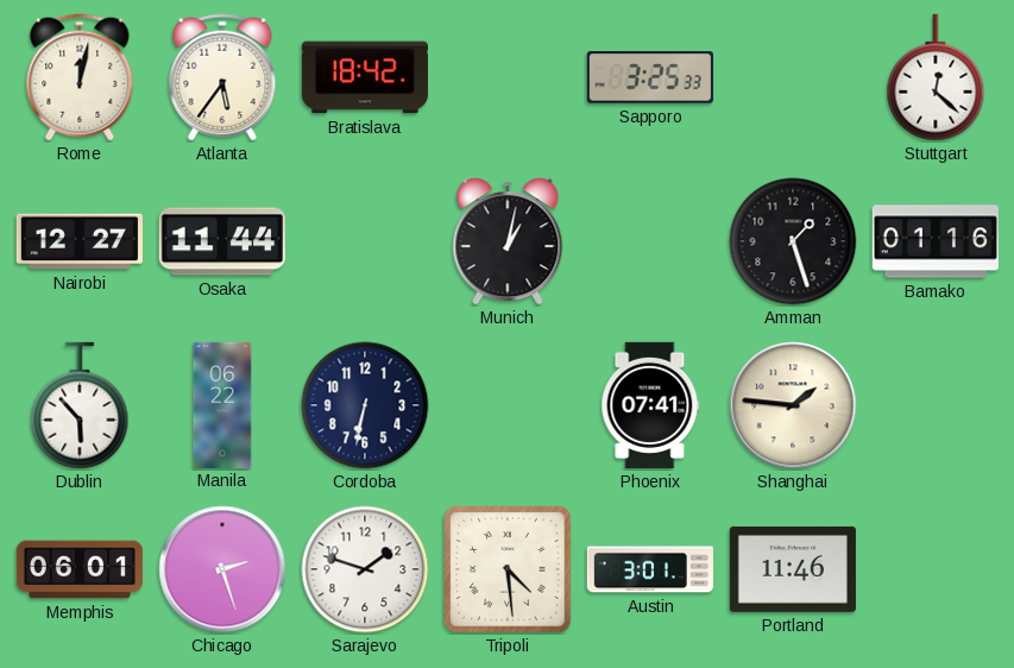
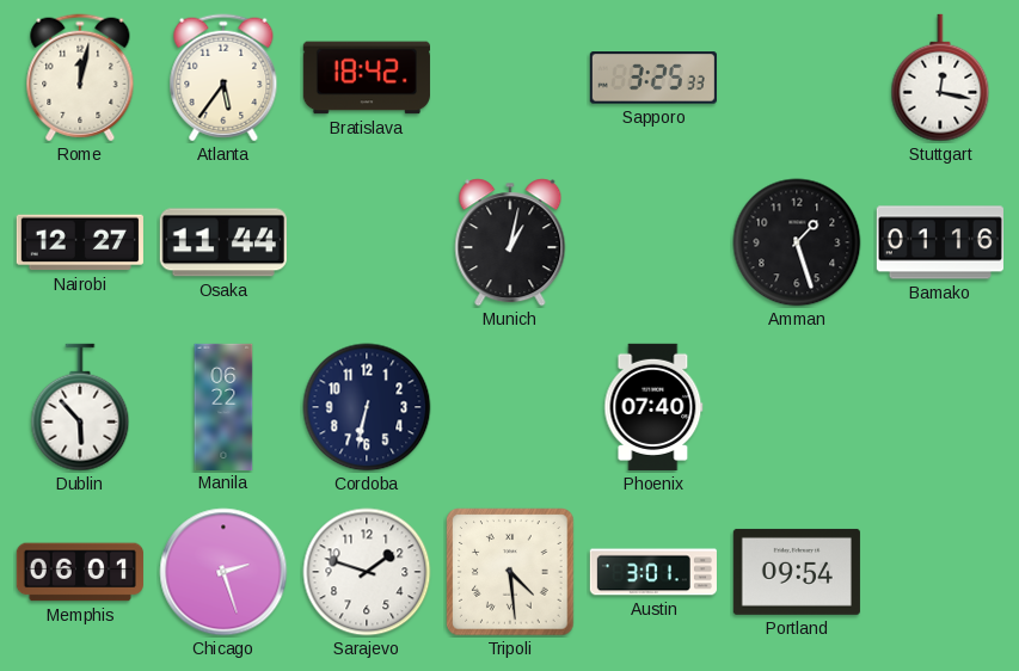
Stuttgart: 12:22 -> 12:17 (940, 78)
Phoenix: 07:41 -> 07:40 (653, 407)
Shanghai: 1:46 -> none (793, 405)
Portland: 11:46 -> 09:54 (797, 572)
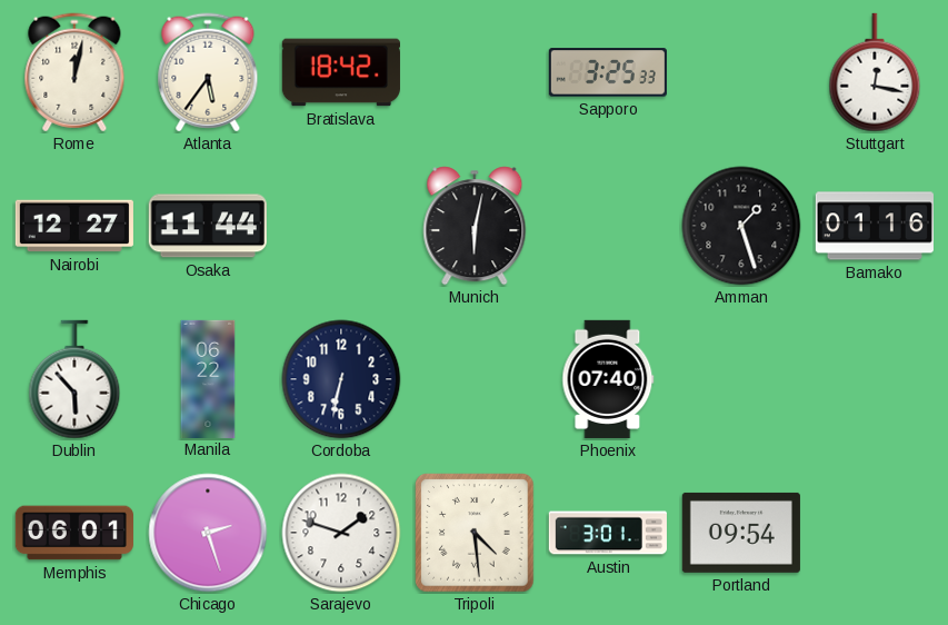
Munich: 1:02 -> 6:02 (475, 226)
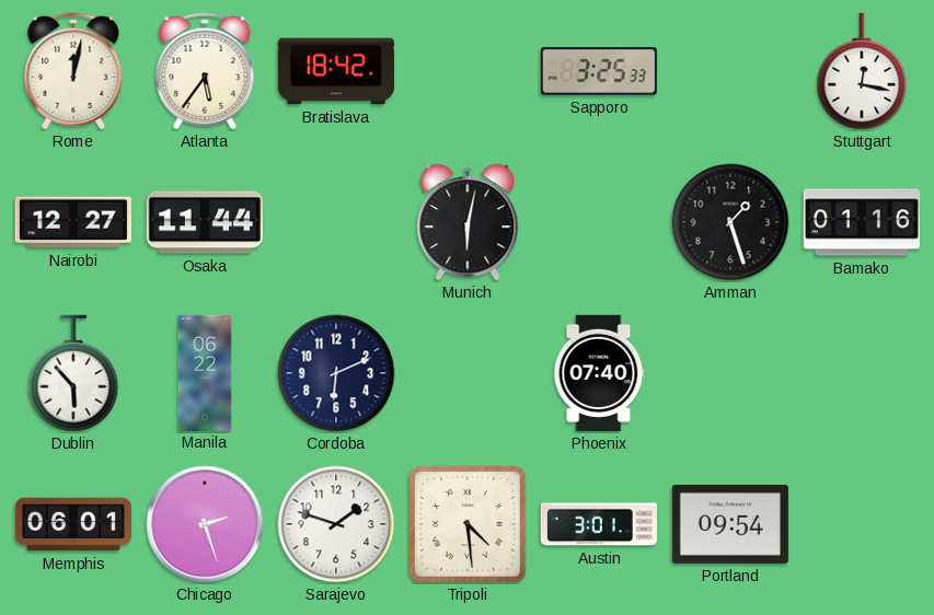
Cordoba: 6:32 -> 6:11 (336, 373)
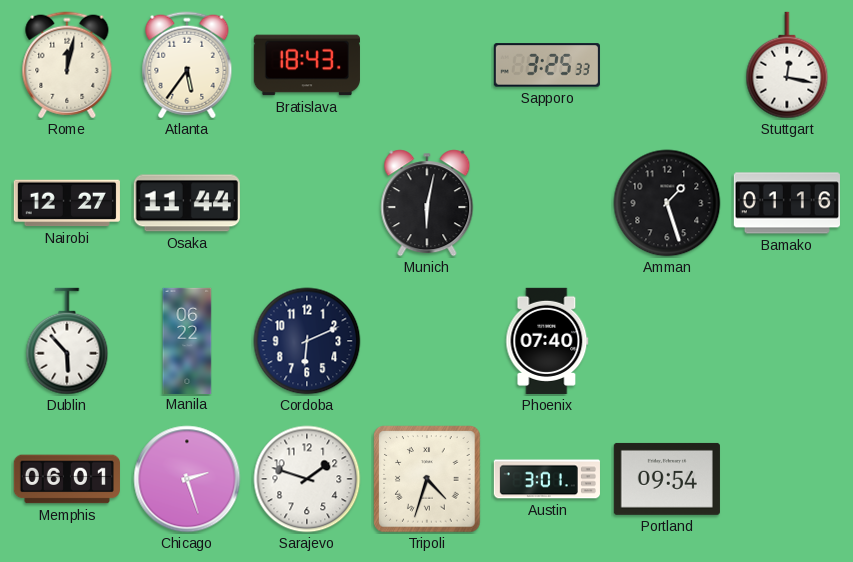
Bratislava: 18:42 -> 18:43 (307, 65)
Tripoli: 4:29 -> 4:33 (427, 479)
